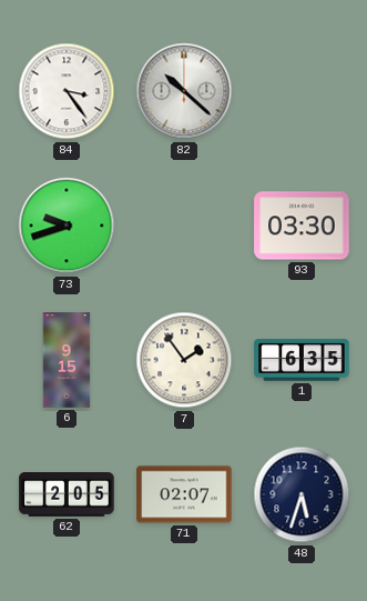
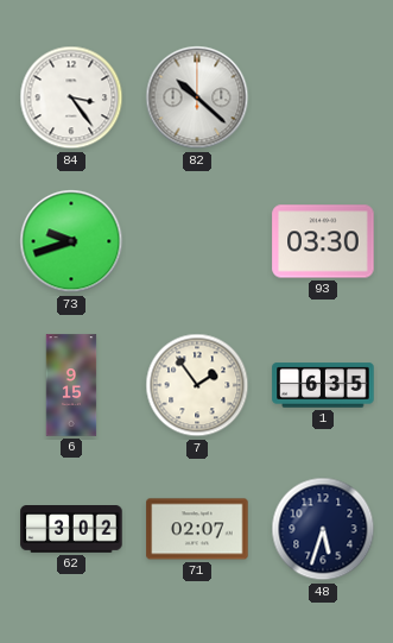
62: 2:05 -> 3:02 (71, 530)
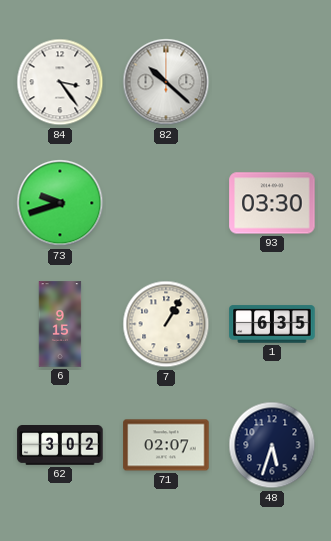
7: 1:54 -> 1:05 (166, 324)
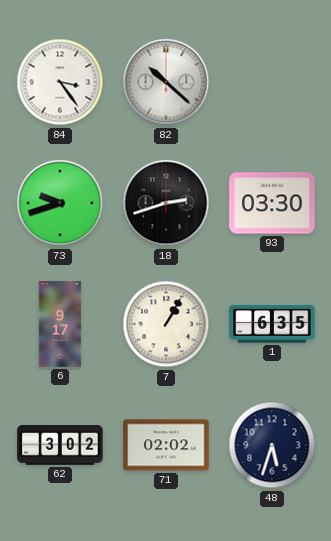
18: none -> 2:42 (166, 203)
6: 9:15 -> 9:17 (60, 324)
71: 02:07 -> 02:02 (166, 445)
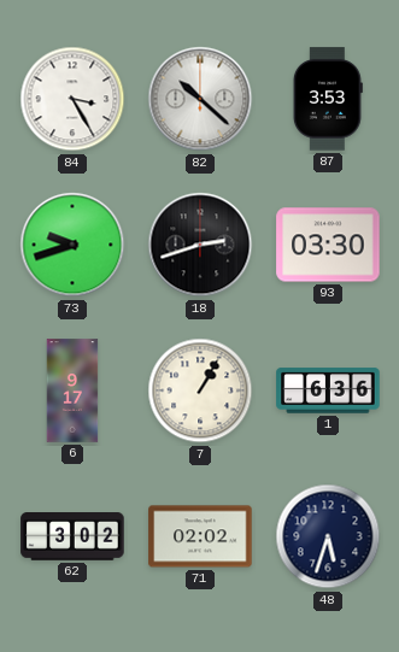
84: 3:24 -> 3:25 (72, 99)
87: none -> 3:53 (328, 99)
1: 6:35 -> 6:36 (328, 390)
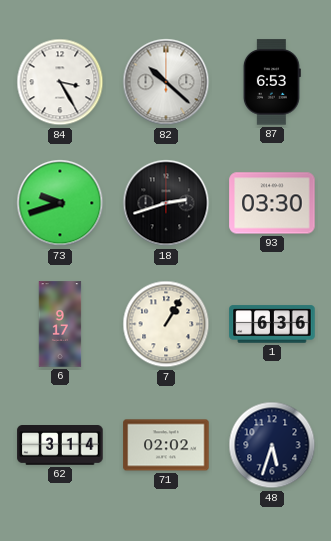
87: 3:53 -> 6:53 (272, 82)
62: 3:02 -> 3:14 (60, 446)
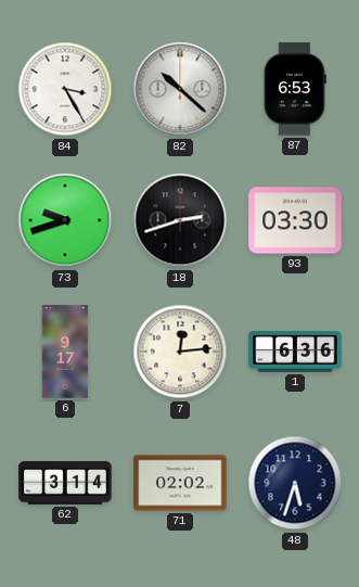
7: 1:05 -> 12:14 (180, 352)
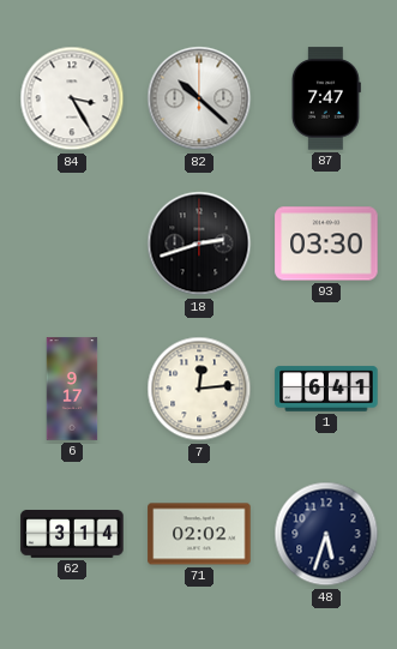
87: 6:53 -> 7:47 (326, 98)
73: 9:42 -> none (65, 220)
1: 6:36 -> 6:41 (326, 389)
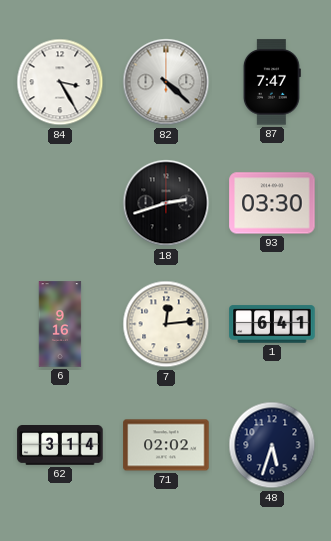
82: 10:22 -> 4:22 (166, 82)
6: 9:17 -> 9:16 (60, 324)
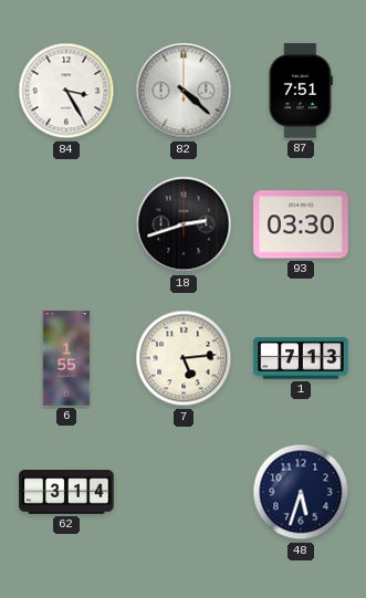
87: 7:47 -> 7:51 (301, 91)
6: 9:16 -> 1:55 (66, 358)
7: 12:14 -> 5:14 (184, 358)
1: 6:41 -> 7:13 (301, 358)
71: 02:02 -> none (166, 445)
